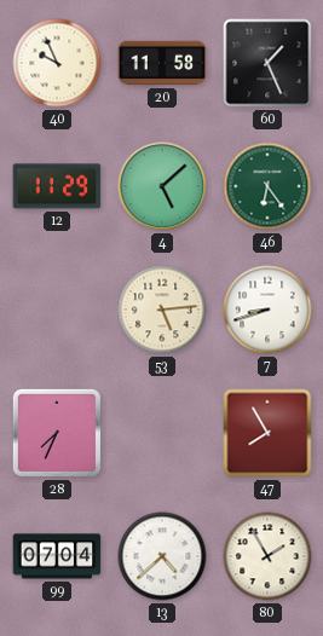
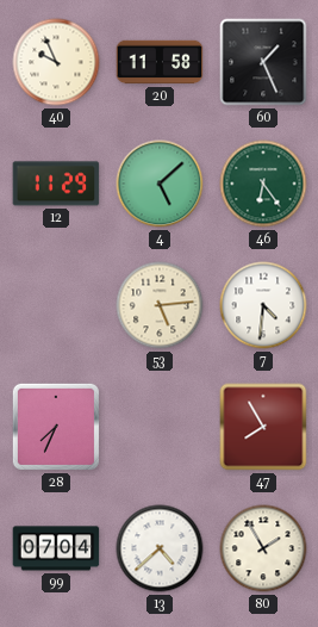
7: 8:42 -> 4:31 (263, 305)
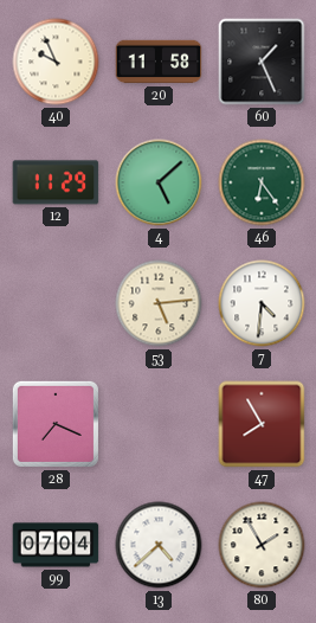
28: 7:34 -> 7:19 (56, 424)
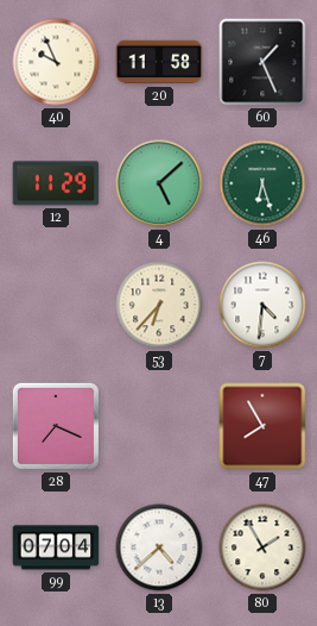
46: 6:24 -> 6:27 (262, 183)
53: 5:14 -> 6:37 (159, 305)
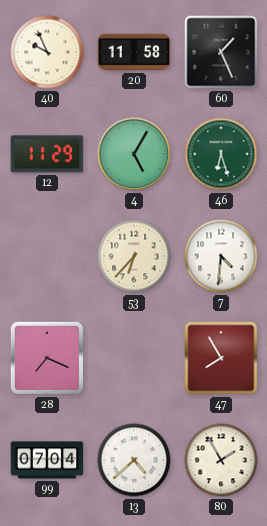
4: 5:08 -> 5:05 (134, 154)
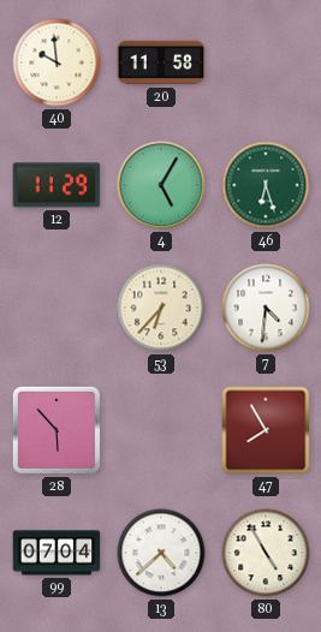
40: 9:56 -> 9:59 (57, 62)
60: 1:26 -> none (221, 52)
28: 7:19 -> 5:53 (57, 430)
80: 1:55 -> 4:55 (266, 553)
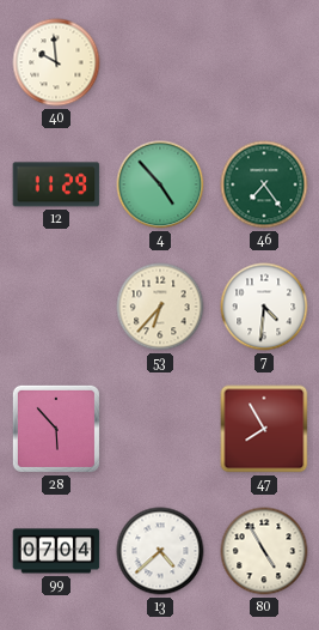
20: 11:58 -> none (161, 62)
4: 5:05 -> 4:53 (160, 184)
46: 6:27 -> 7:24 (264, 184)
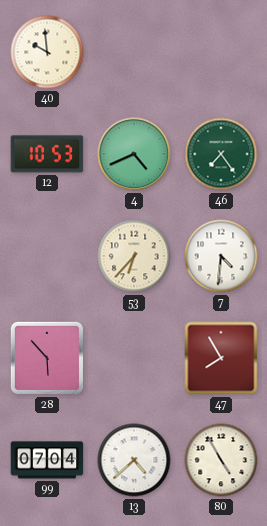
12: 11:29 -> 10:53 (47, 154)
4: 4:53 -> 4:41 (134, 154)
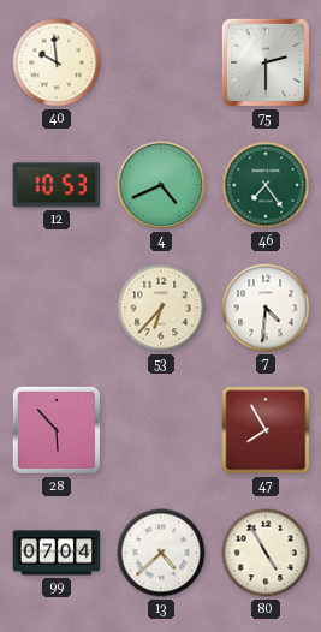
75: none -> 2:30 (266, 62)
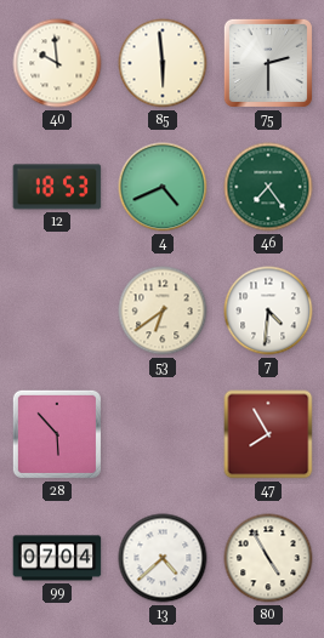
85: none -> 5:59 (163, 63)
12: 10:53 -> 18:53 (57, 187)
53: 6:37 -> 6:39 (163, 311)
